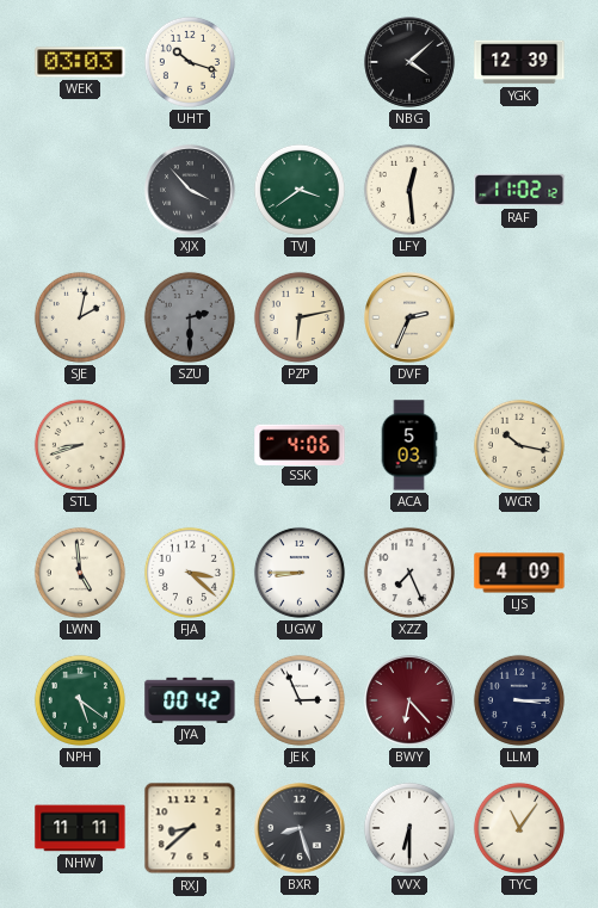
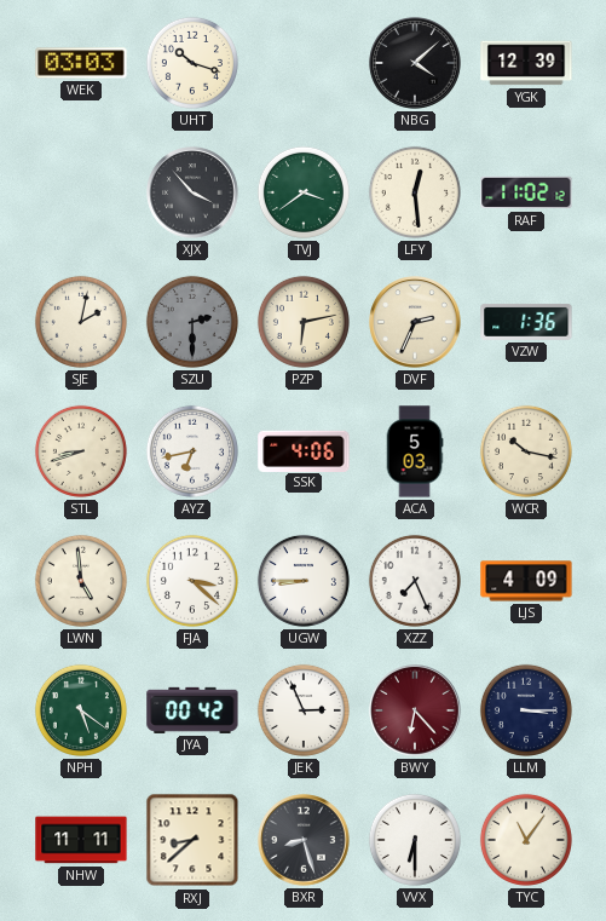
VZW: none -> 1:36 (526, 322)
AYZ: none -> 6:43 (192, 451)
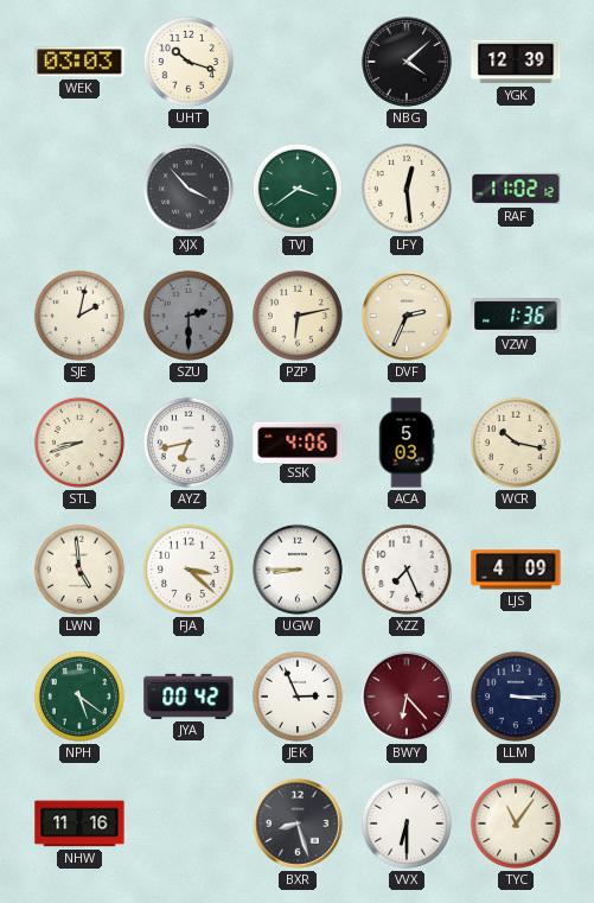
NHW: 11:11 -> 11:16 (79, 823)
RXJ: 8:38 -> none (192, 840)
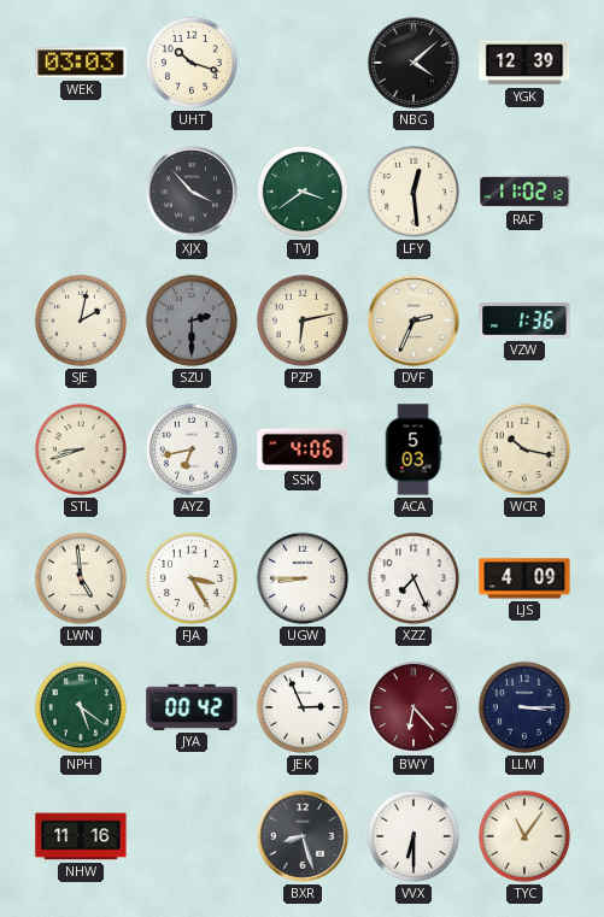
FJA: 3:22 -> 3:25 (192, 578)
